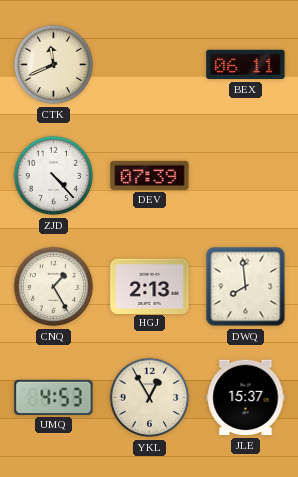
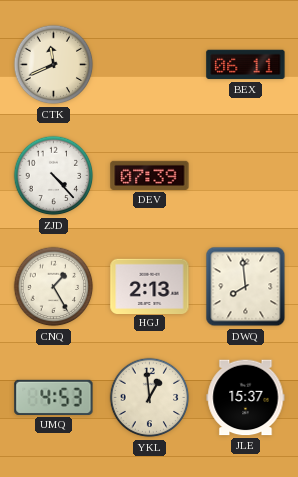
YKL: 12:55 -> 12:59 (150, 398)
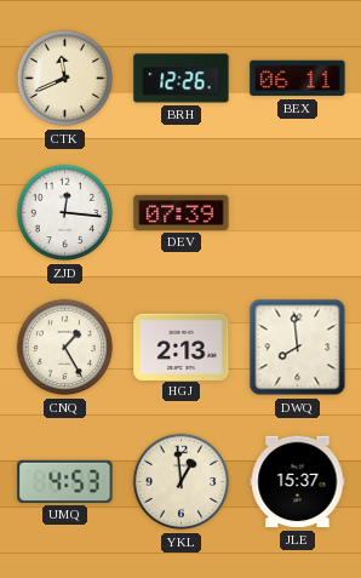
BRH: none -> 12:26 (182, 79)
ZJD: 4:23 -> 12:16 (65, 213)
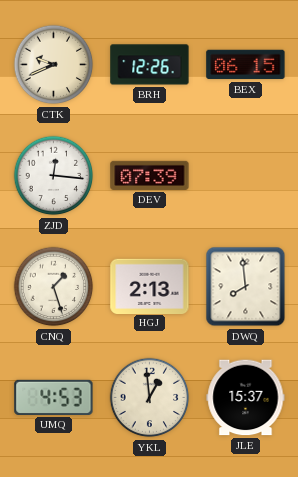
CTK: 11:41 -> 9:41 (54, 65)
BEX: 06:11 -> 06:15 (246, 65)
CNQ: 1:25 -> 1:27 (54, 287)
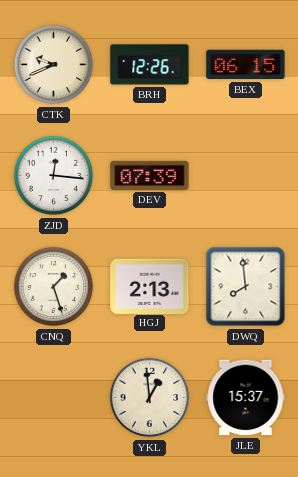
UMQ: 4:53 -> none (54, 397)
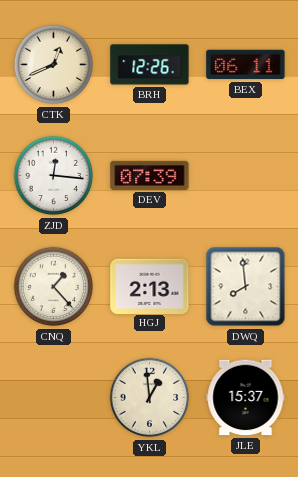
CTK: 9:41 -> 12:41 (54, 65)
BEX: 06:15 -> 06:11 (246, 65)
CNQ: 1:27 -> 1:23 (54, 287)
